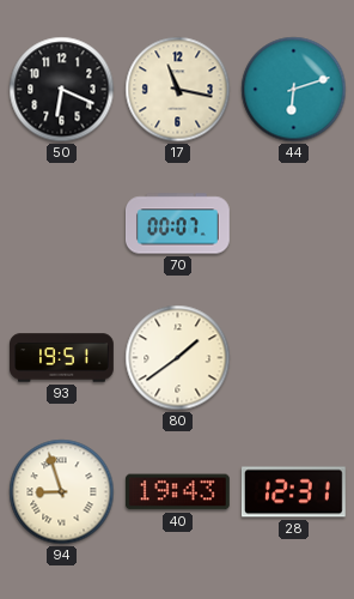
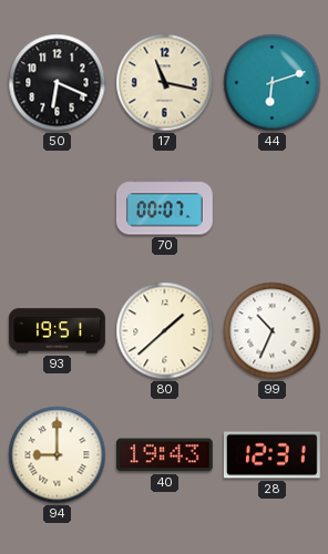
80: 1:39 -> 1:38 (165, 331)
99: none -> 10:34 (273, 331)
94: 8:57 -> 9:00 (58, 455)
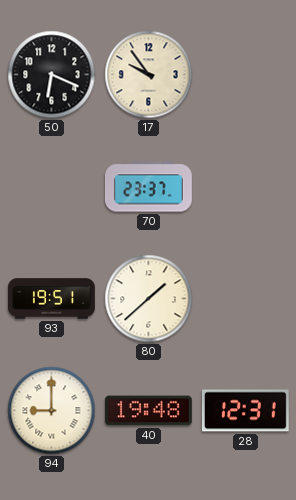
17: 11:17 -> 9:54 (149, 75)
44: 6:12 -> none (273, 83)
70: 00:07 -> 23:37 (149, 187)
99: 10:34 -> none (273, 331)
40: 19:43 -> 19:48 (148, 411)
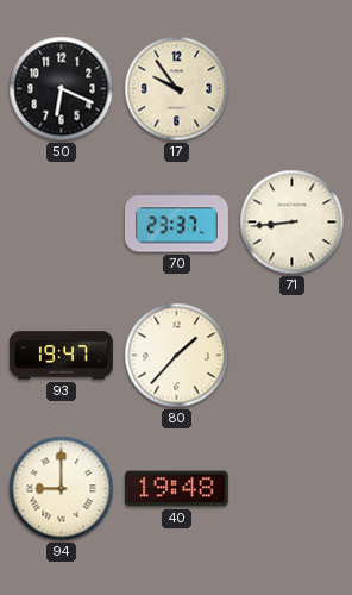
71: none -> 8:44 (293, 223)
93: 19:51 -> 19:47 (62, 356)
80: 1:38 -> 1:37 (177, 356)
28: 12:31 -> none (246, 411)
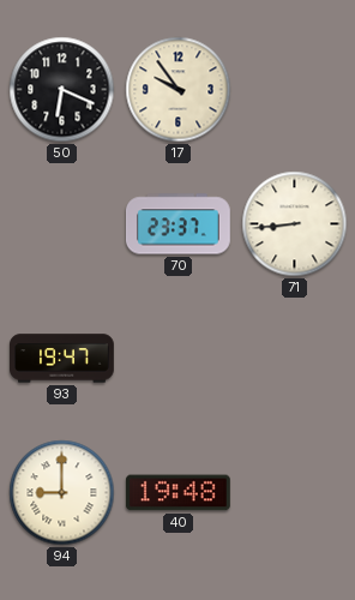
80: 1:37 -> none (177, 356)
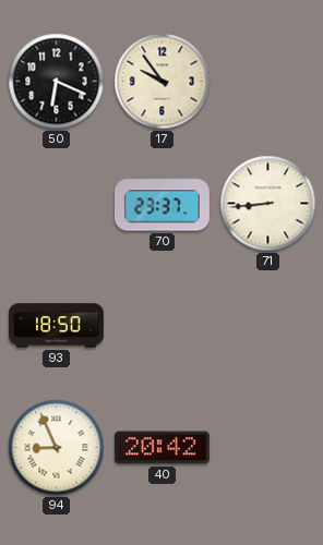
93: 19:47 -> 18:50 (57, 326)
94: 9:00 -> 8:56 (57, 448)
40: 19:48 -> 20:42 (161, 448)
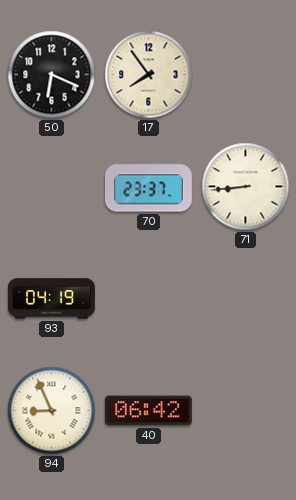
17: 9:54 -> 7:54 (149, 75)
93: 18:50 -> 04:19 (52, 299)
40: 20:42 -> 06:42 (148, 411)
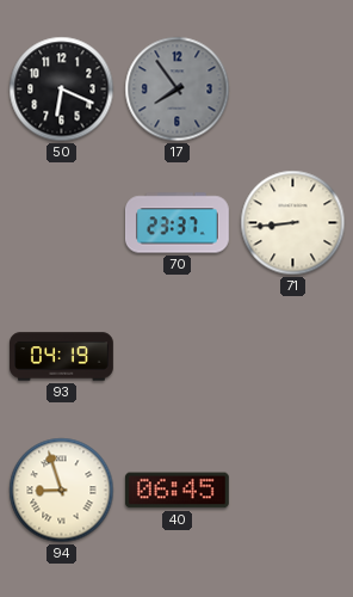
17 dial: cream -> grey (178, 90)
94: 8:56 -> 8:57 (62, 491)
40: 06:42 -> 06:45 (176, 491)
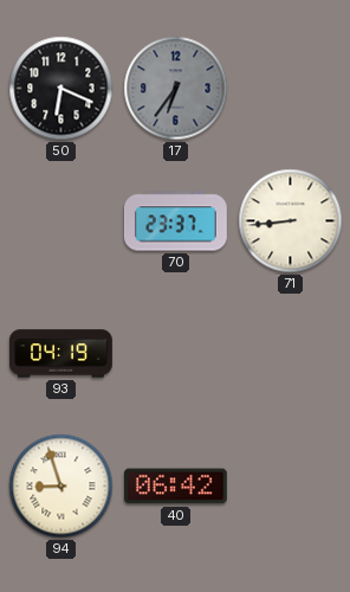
17: 7:54 -> 6:36 (176, 89)
40: 06:45 -> 06:42 (175, 487)
